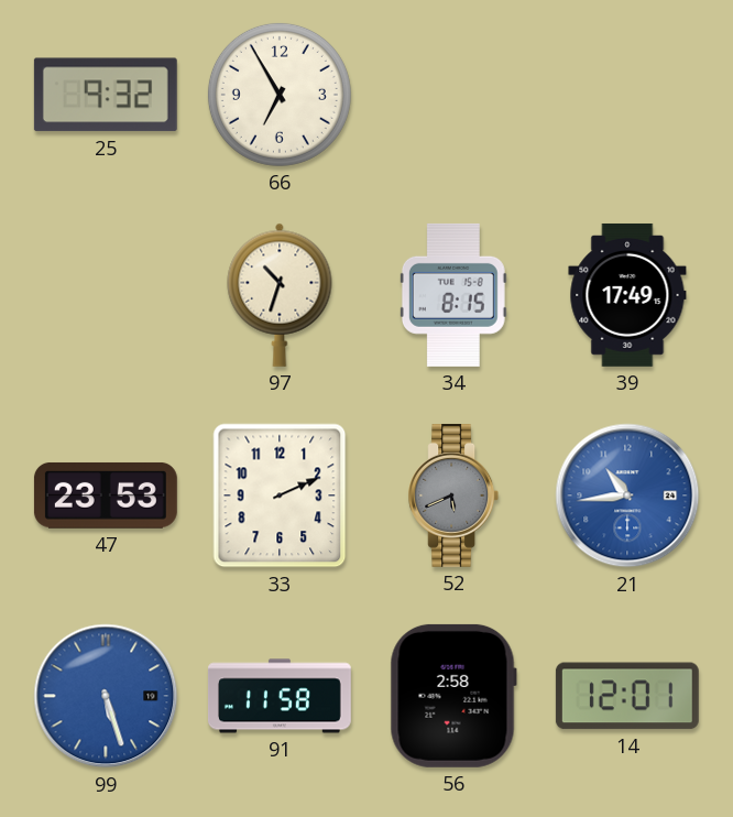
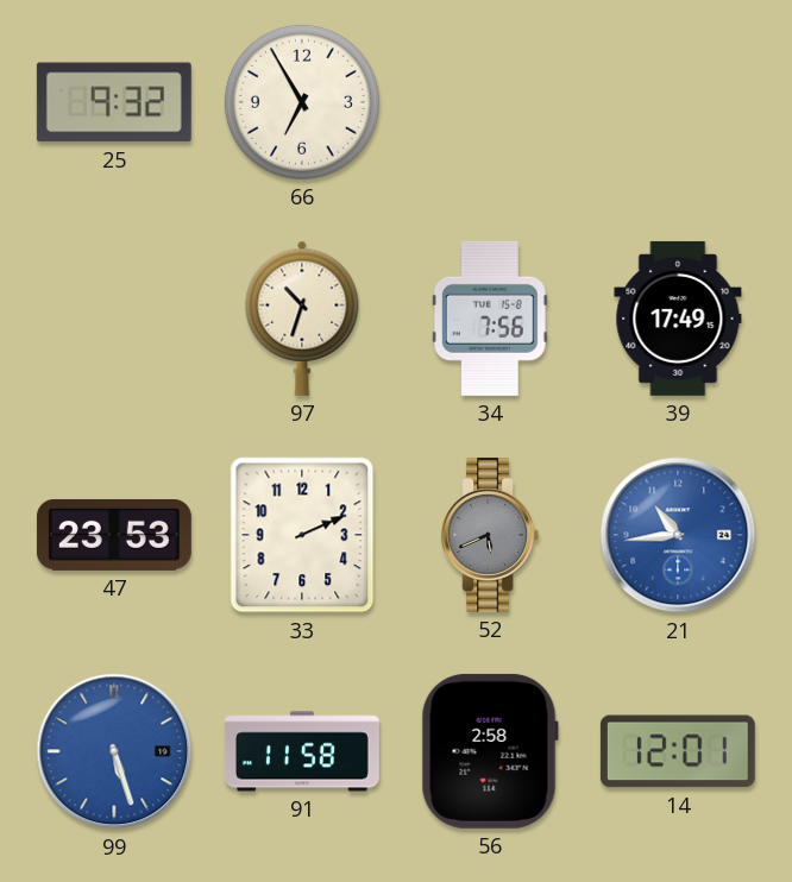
34: 8:15 -> 7:56 (490, 319)
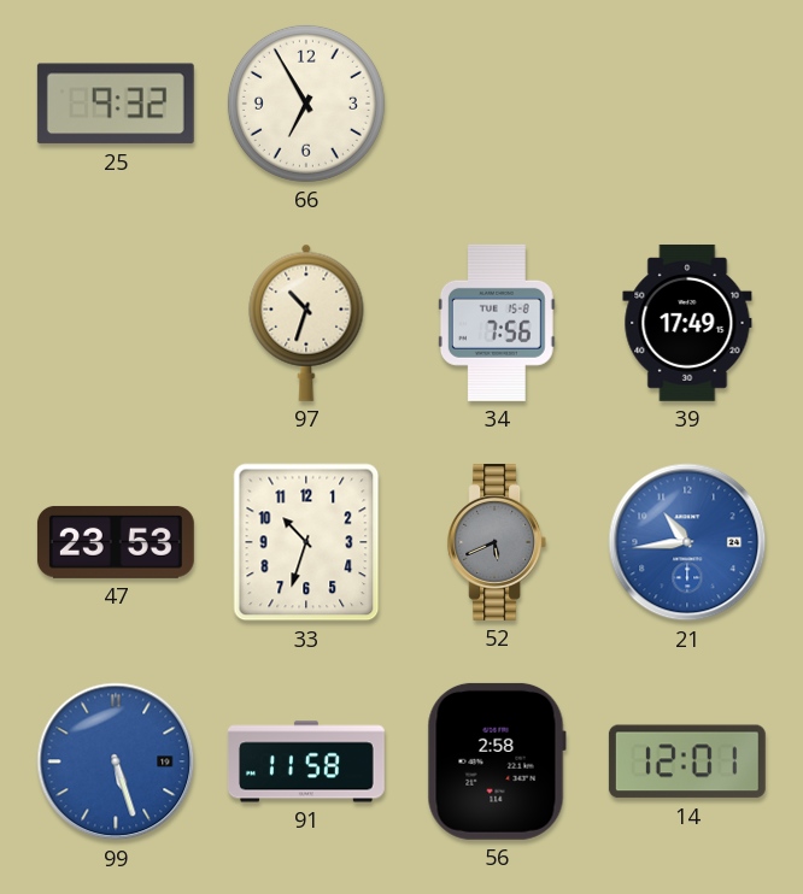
33: 2:11 -> 10:33 (306, 542)
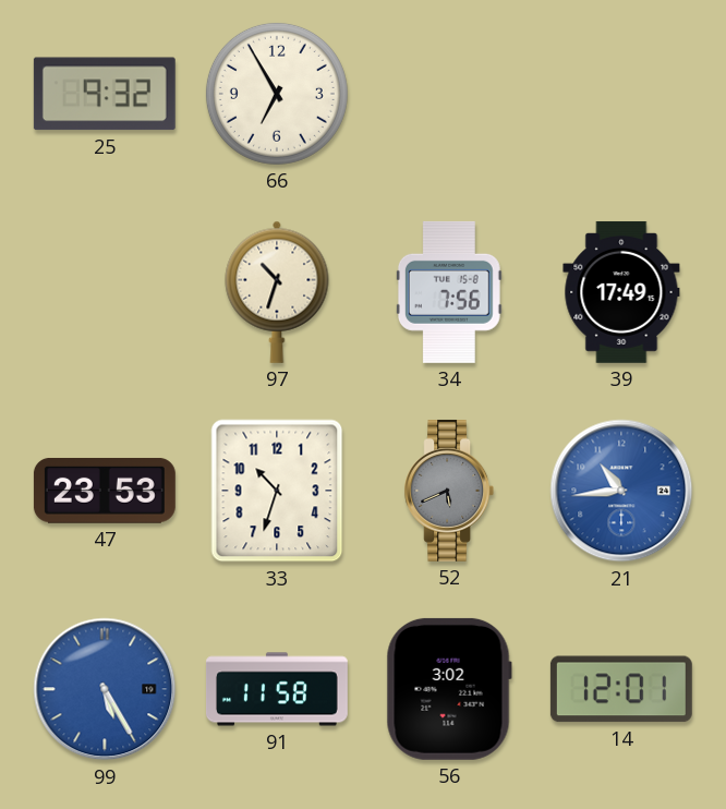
99: 5:27 -> 5:25 (105, 689)
56: 2:58 -> 3:02 (449, 689)
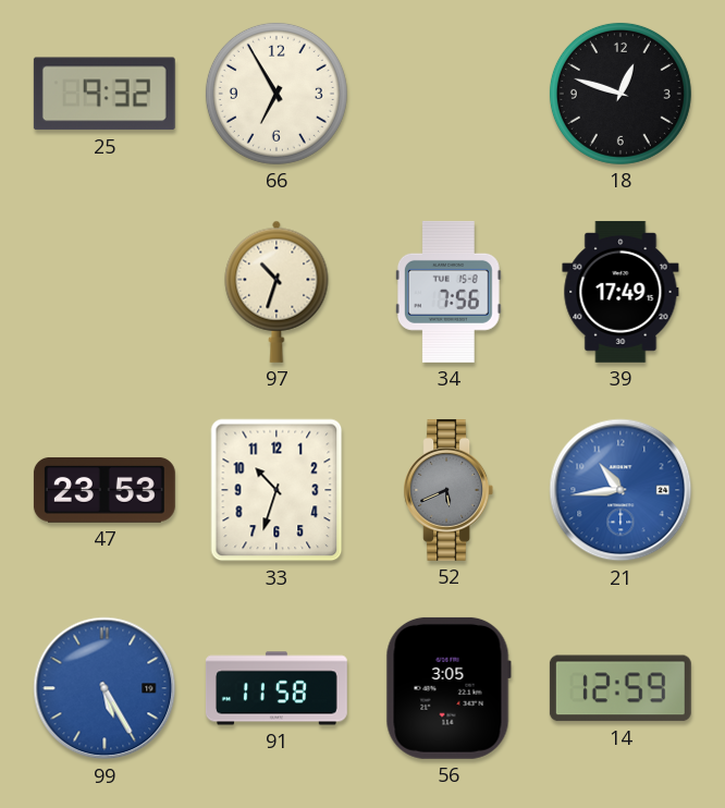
18: none -> 12:48 (620, 94)
56: 3:02 -> 3:05 (448, 688)
14: 12:01 -> 12:59 (620, 688)
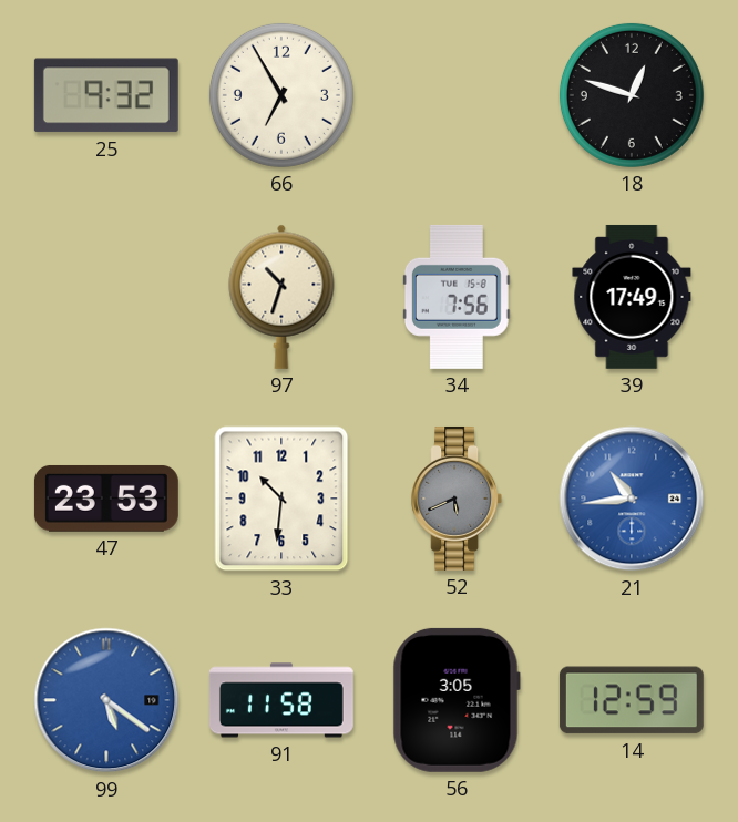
33: 10:33 -> 10:31 (281, 499)
99: 5:25 -> 5:21 (106, 700)
